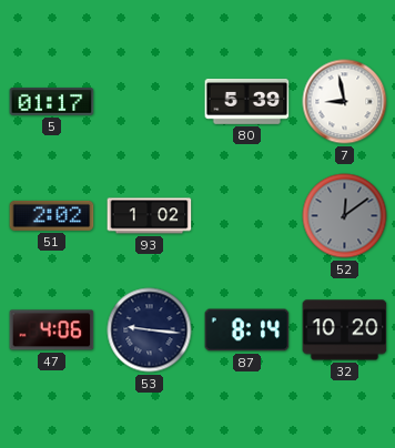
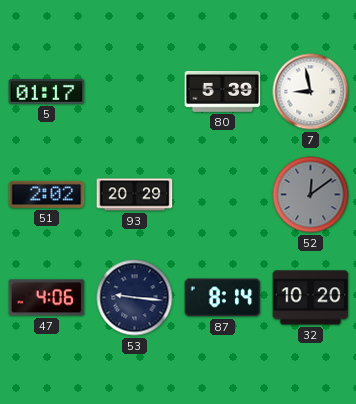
93: 1:02 -> 20:29 (135, 195)
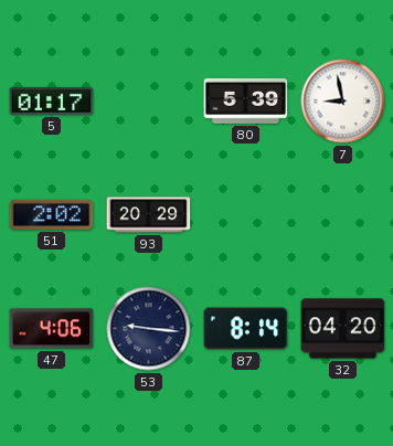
52: 12:09 -> none (311, 195)
32: 10:20 -> 04:20 (343, 329)
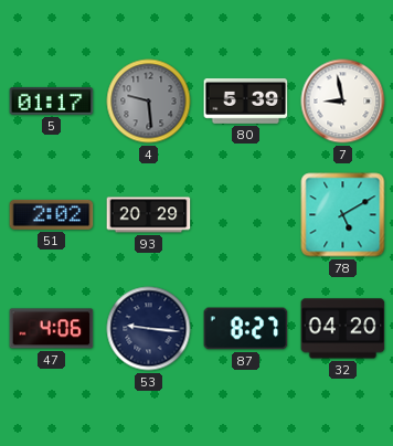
4: none -> 9:29 (149, 102)
78: none -> 5:10 (343, 215)
87: 8:14 -> 8:27 (246, 329)
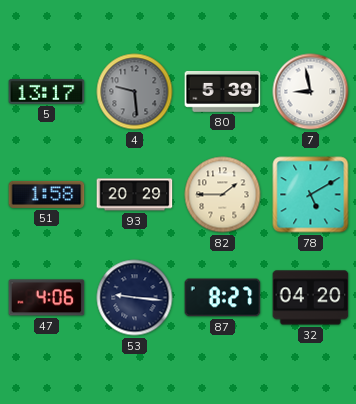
5: 01:17 -> 13:17 (47, 92)
51: 2:02 -> 1:58 (47, 194)
82: none -> 1:45 (223, 195)
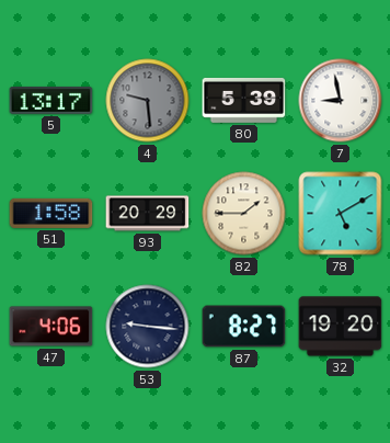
32: 04:20 -> 19:20 (341, 327)
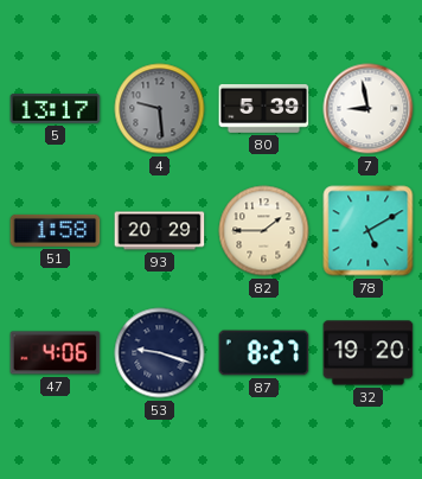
53: 9:16 -> 9:18 (160, 353)
